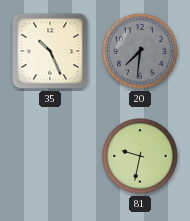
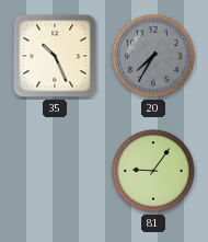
20: 7:31 -> 7:35 (153, 56)
81: 9:32 -> 9:06 (153, 171)
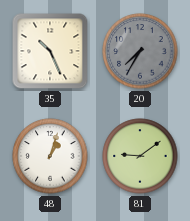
48: none -> 1:03 (50, 156)
81: 9:06 -> 9:09 (140, 156)
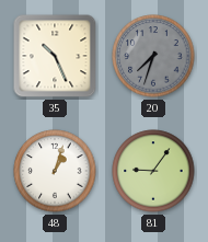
20: 7:35 -> 7:33 (153, 56)
81: 9:09 -> 9:06 (153, 171)
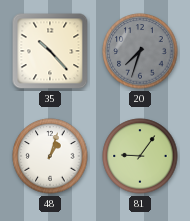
35: 10:26 -> 10:23 (50, 51)
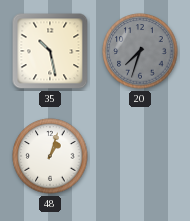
35: 10:23 -> 10:28 (50, 51)
81: 9:06 -> none (140, 156)
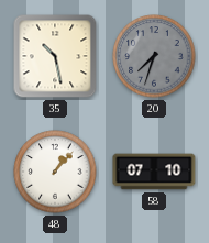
48: 1:03 -> 1:07 (55, 172)
58: none -> 07:10 (154, 172)
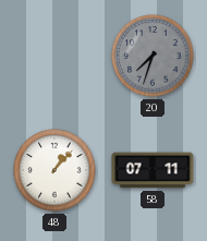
35: 10:28 -> none (55, 56)
58: 07:10 -> 07:11 (153, 170)
